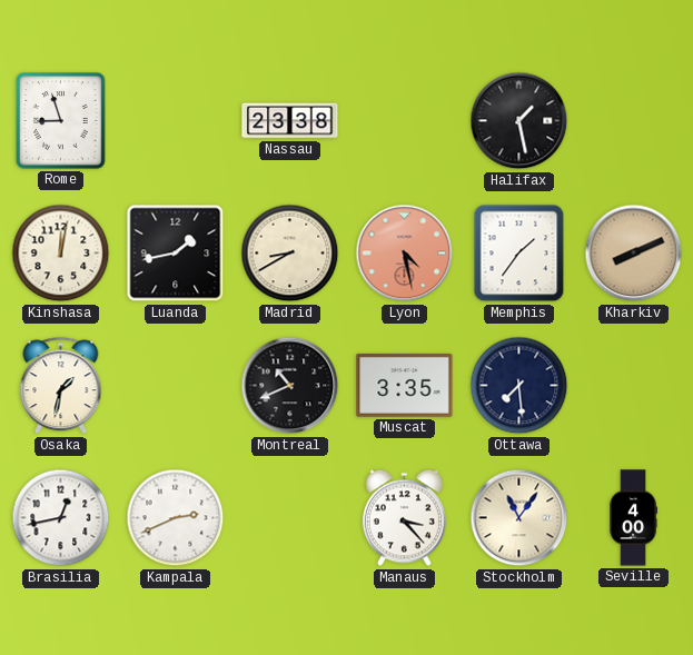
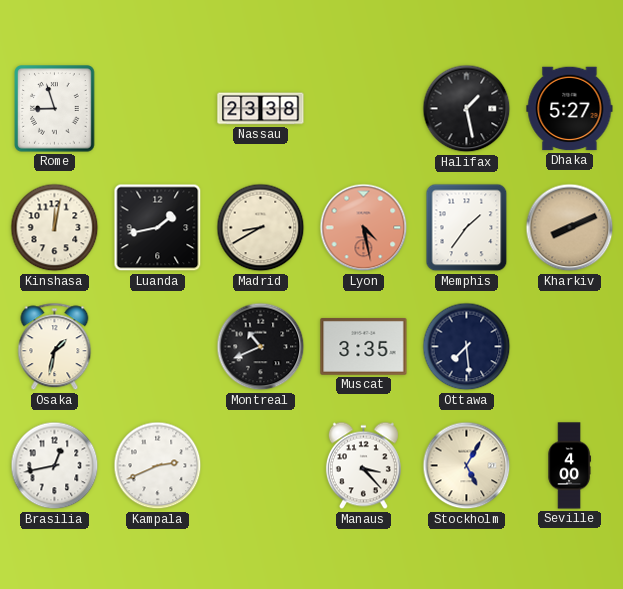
Dhaka: none -> 5:27 (570, 109)
Stockholm: 11:06 -> 5:05 (467, 466)
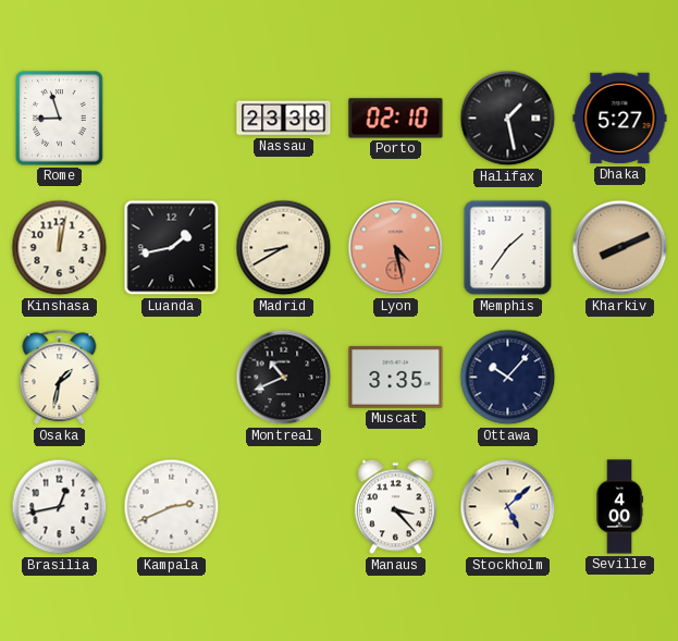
Porto: none -> 02:10 (396, 119)
Ottawa: 7:29 -> 10:07 (508, 378)
Stockholm: 5:05 -> 5:08 (508, 507)
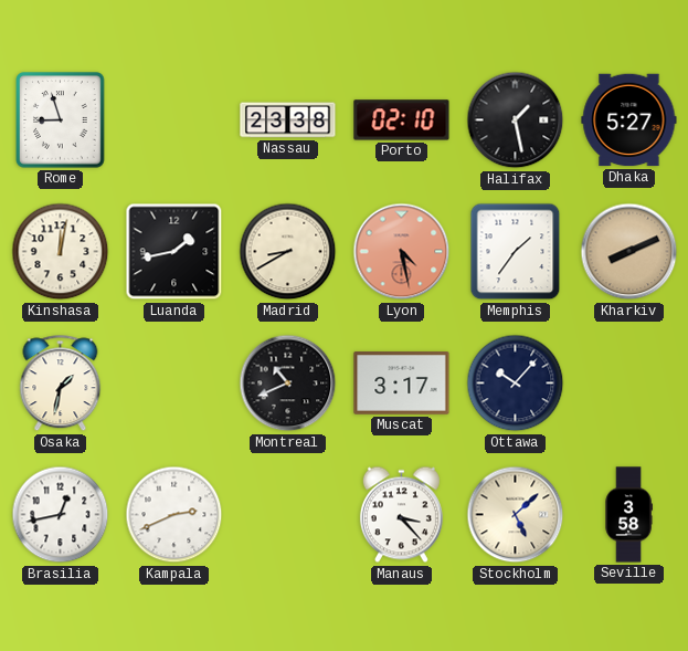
Muscat: 3:35 -> 3:17 (402, 384)
Seville: 4:00 -> 3:58 (628, 515)
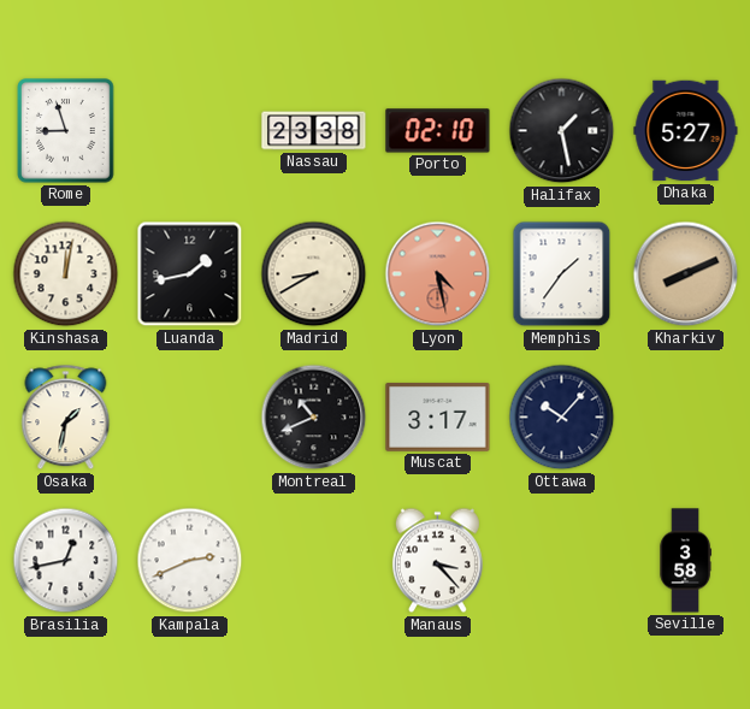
Stockholm: 5:08 -> none (516, 515)
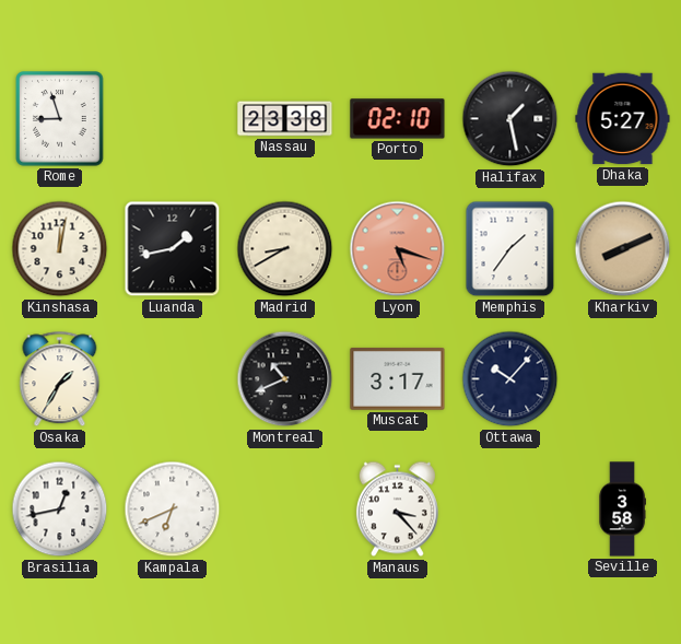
Lyon: 4:28 -> 5:18 (398, 249)
Osaka: 1:32 -> 1:35 (60, 379)
Kampala: 2:41 -> 6:41 (173, 510)
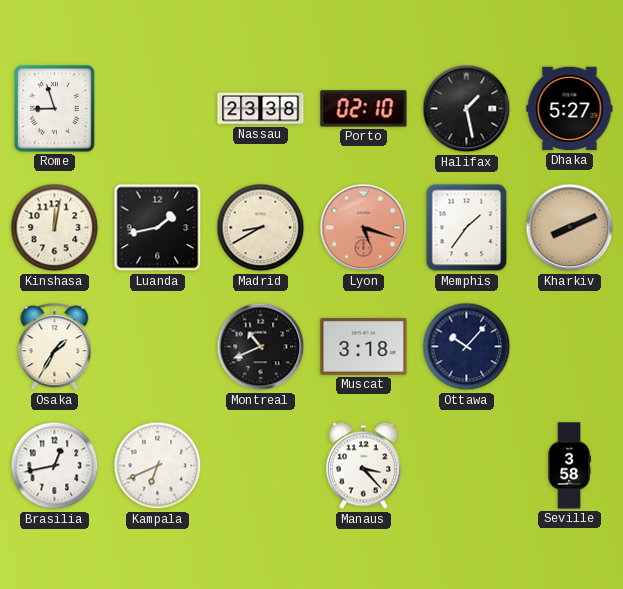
Muscat: 3:17 -> 3:18 (364, 347)
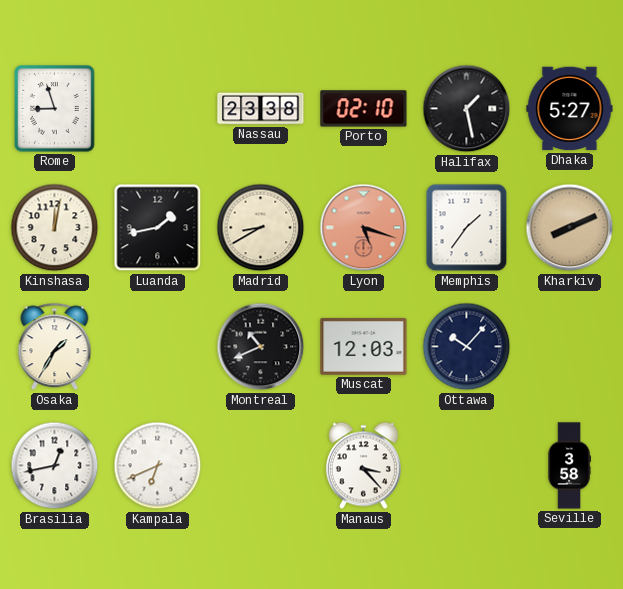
Muscat: 3:18 -> 12:03 (364, 347)
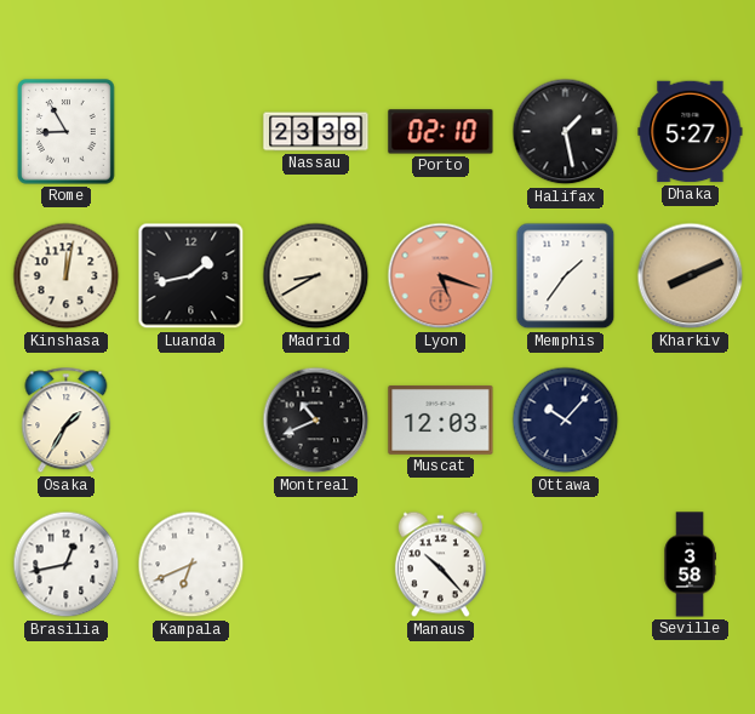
Rome: 8:57 -> 8:55 (67, 132)
Manaus: 3:23 -> 10:23 (440, 565)
